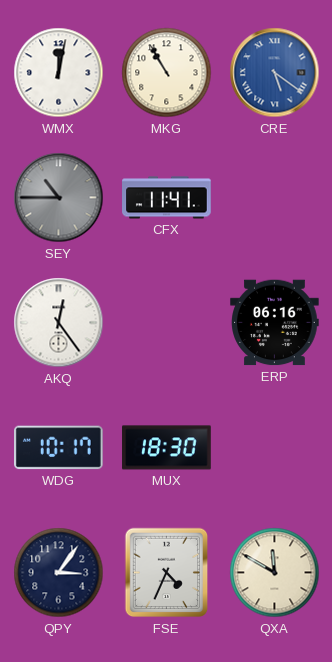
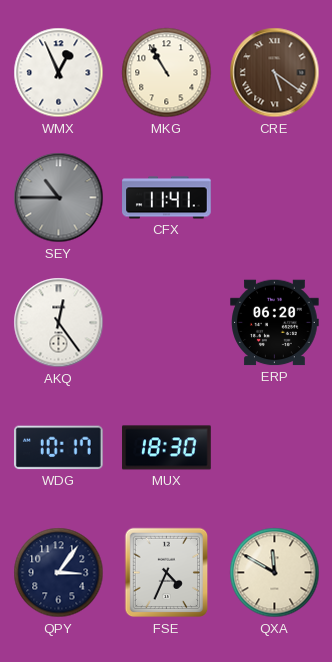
WMX: 12:02 -> 12:56 (59, 73)
CRE dial: blue -> brown (275, 73)
ERP: 06:16 -> 06:20 (275, 323)
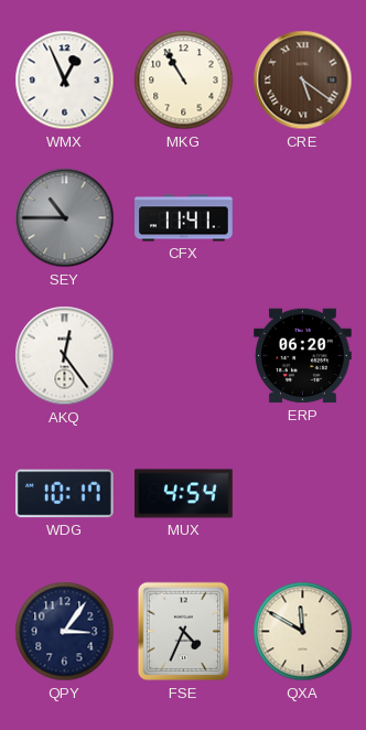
MUX: 18:30 -> 4:54 (184, 494)
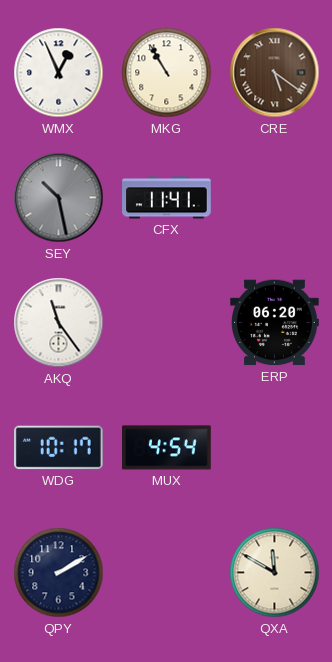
SEY: 10:45 -> 10:28 (59, 198)
AKQ: 12:24 -> 11:24 (59, 323)
QPY: 3:06 -> 2:10 (59, 573)
FSE: 4:34 -> none (184, 632)
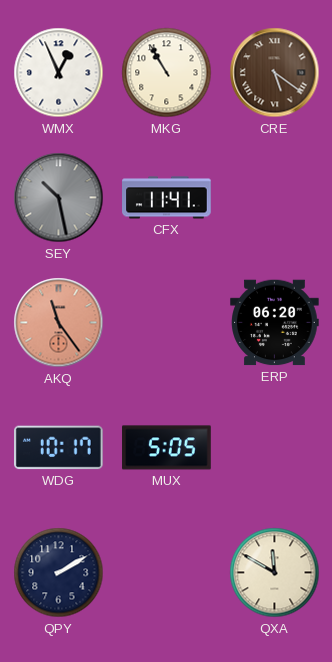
AKQ dial: white -> salmon (59, 323)
MUX: 4:54 -> 5:05 (167, 448)
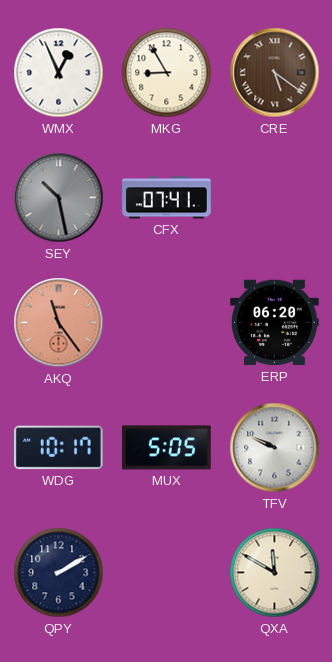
MKG: 10:55 -> 8:55 (167, 73)
CFX: 11:41 -> 07:41 (167, 198)
TFV: none -> 9:49 (275, 448)
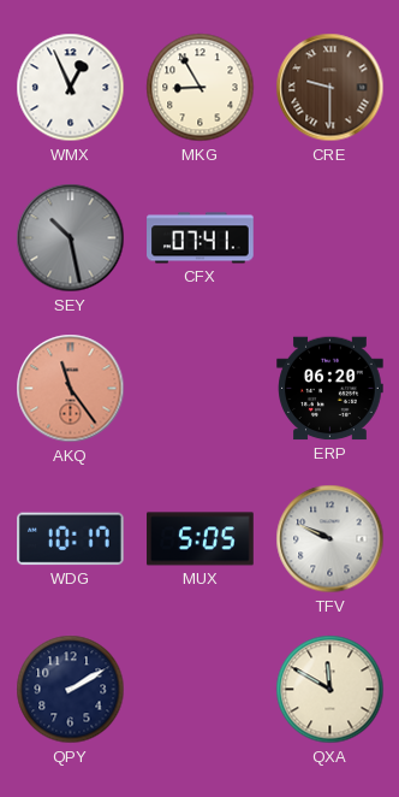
CRE: 5:21 -> 9:30 (330, 88)
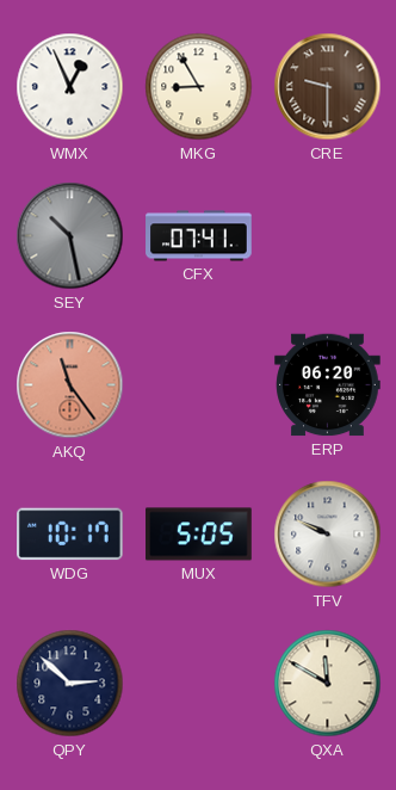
QPY: 2:10 -> 2:52 (70, 684)
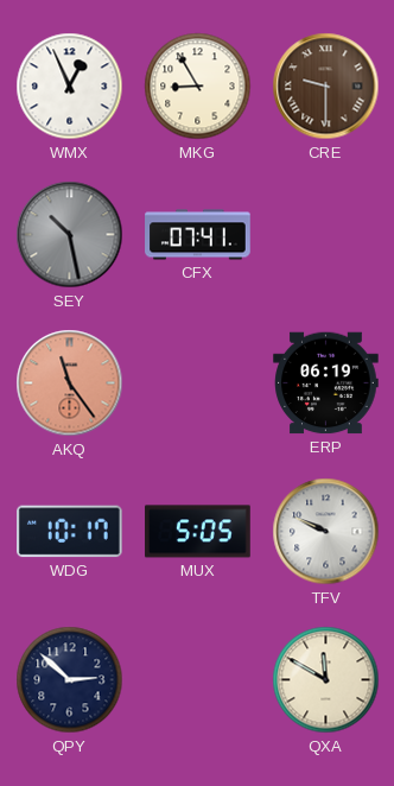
ERP: 06:20 -> 06:19 (326, 384)
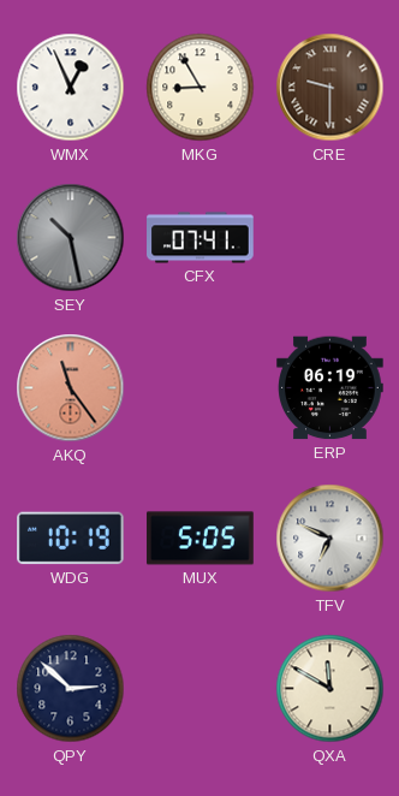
WDG: 10:17 -> 10:19 (71, 539)
TFV: 9:49 -> 6:49 (330, 539)
